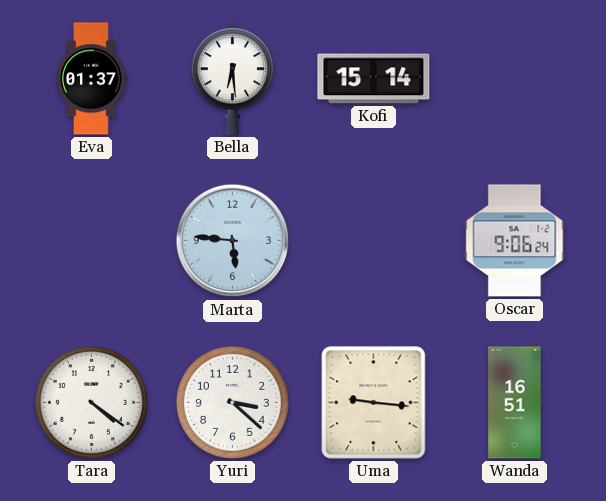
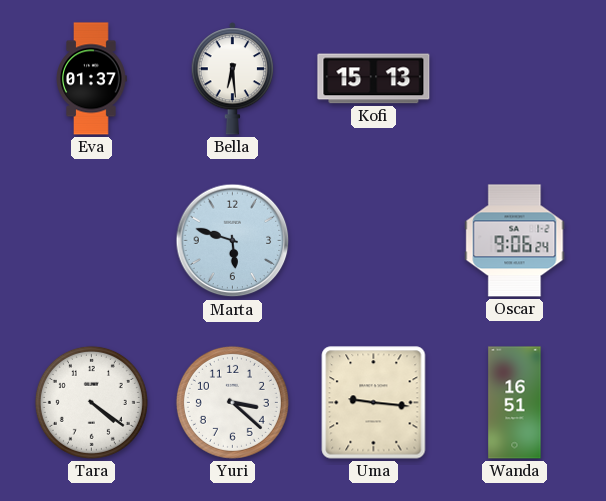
Kofi: 15:14 -> 15:13 (374, 79)
Marta: 5:46 -> 5:48 (233, 241)
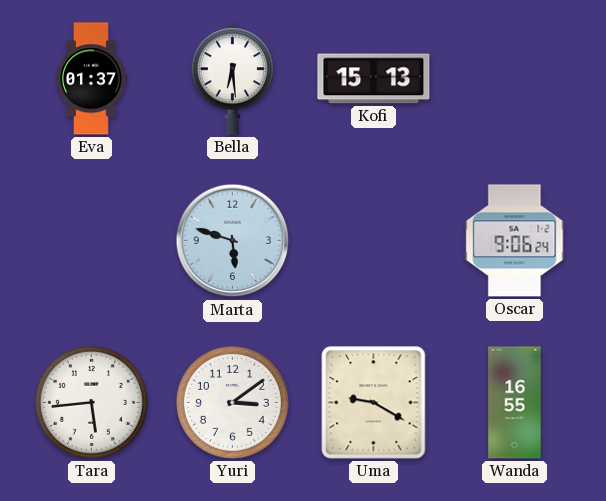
Tara: 4:21 -> 5:44 (91, 402)
Yuri: 3:22 -> 3:09 (232, 402)
Uma: 9:16 -> 9:20 (374, 403)
Wanda: 16:51 -> 16:55 (515, 403)
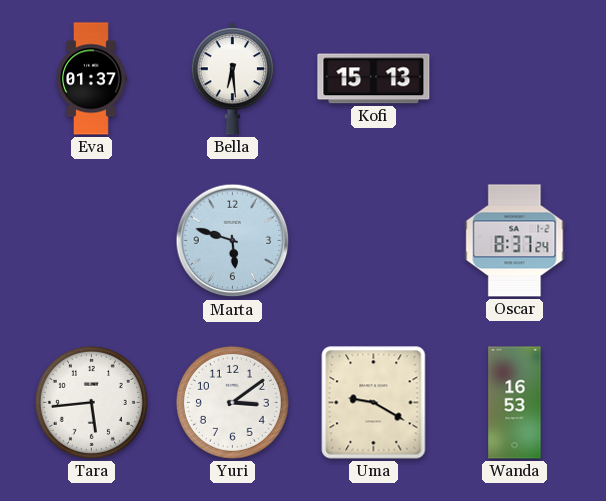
Oscar: 9:06 -> 8:37 (515, 241)
Wanda: 16:55 -> 16:53 (515, 403)
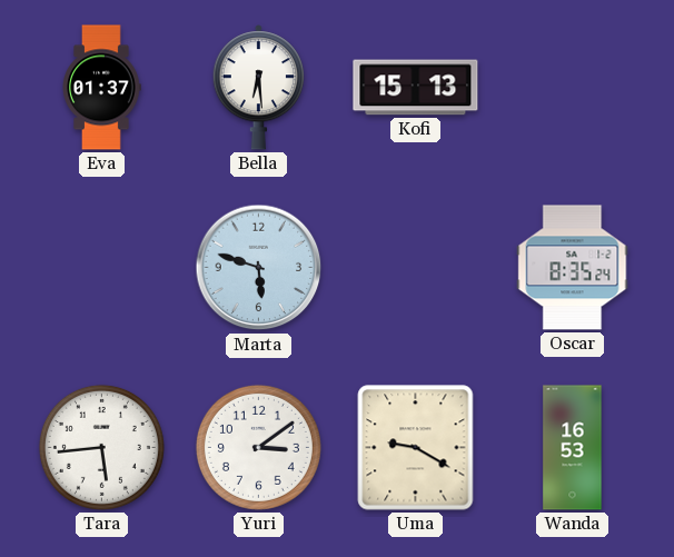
Oscar: 8:37 -> 8:35 (573, 268)
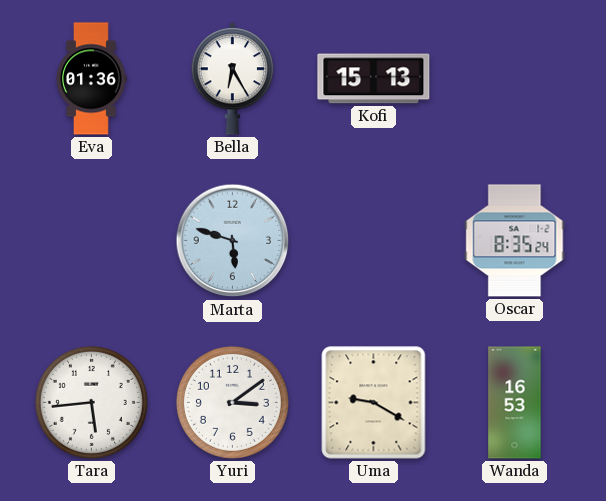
Eva: 01:37 -> 01:36 (91, 79)
Bella: 6:29 -> 6:25 (232, 79)
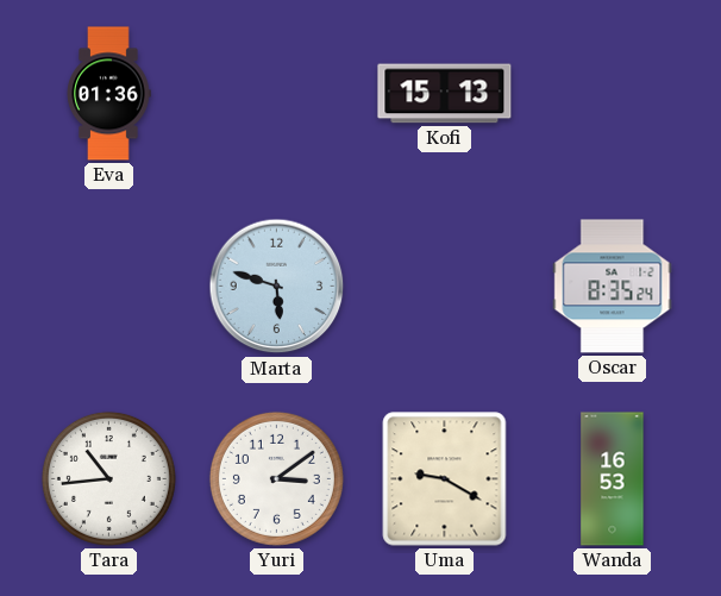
Bella: 6:25 -> none (232, 79)
Tara: 5:44 -> 10:44 (108, 478)
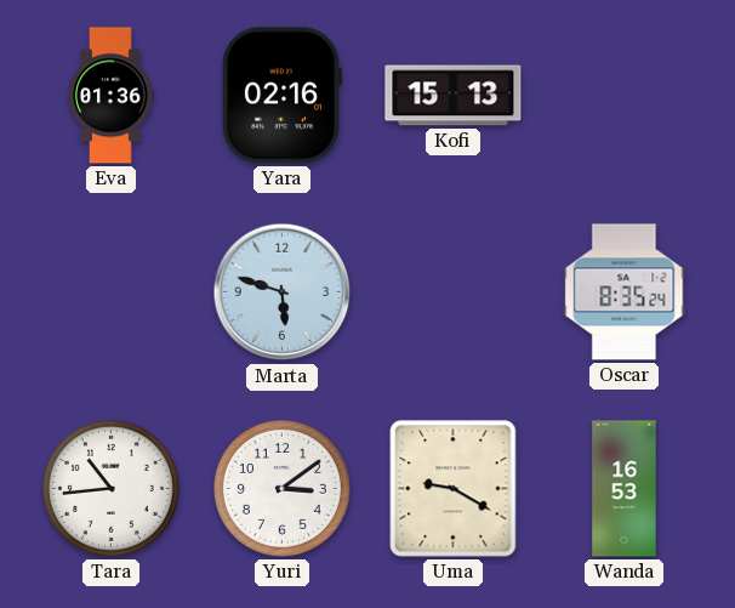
Yara: none -> 02:16 (281, 96)
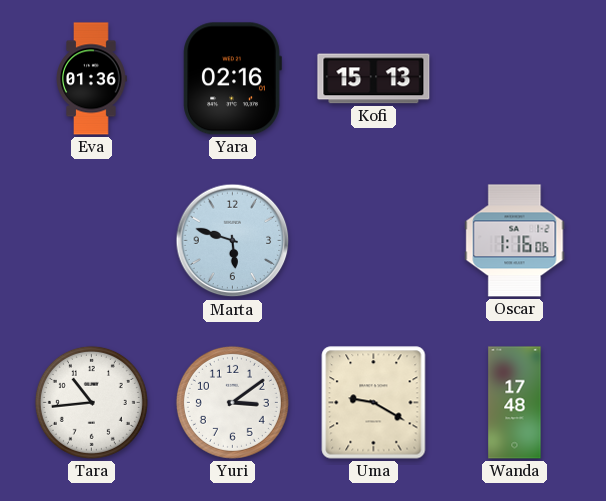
Oscar: 8:35 -> 1:16 (515, 241)
Wanda: 16:53 -> 17:48 (515, 403)
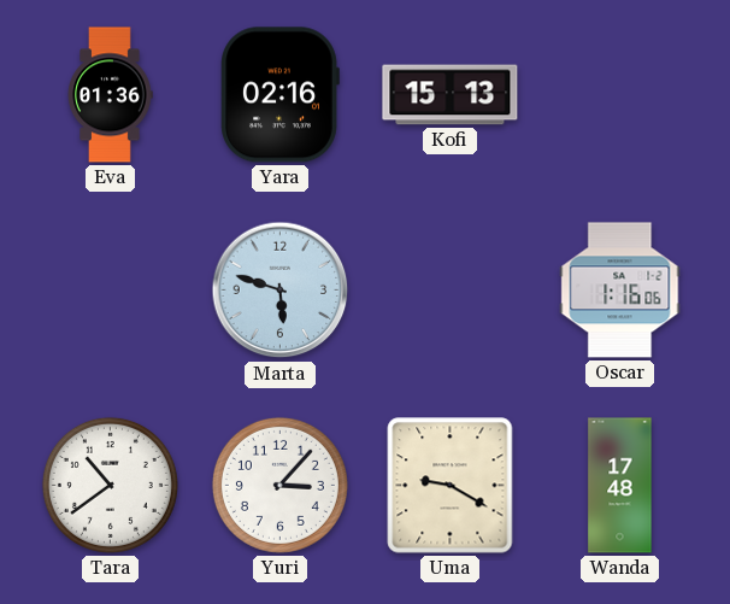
Tara: 10:44 -> 10:39 (110, 485)
Yuri: 3:09 -> 3:07 (279, 485)
